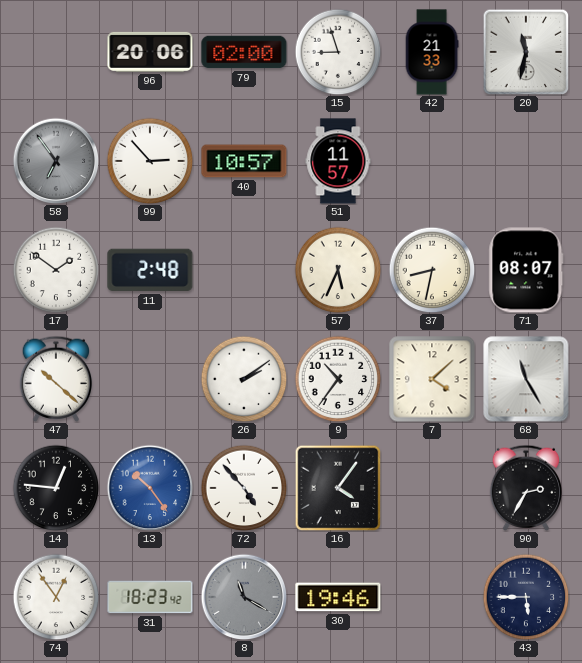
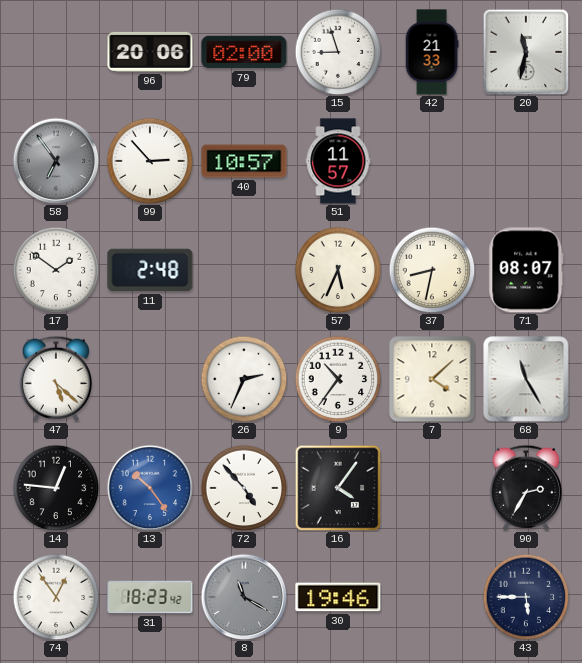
47: 10:22 -> 5:22 (56, 379)
26: 2:09 -> 2:34 (244, 379)
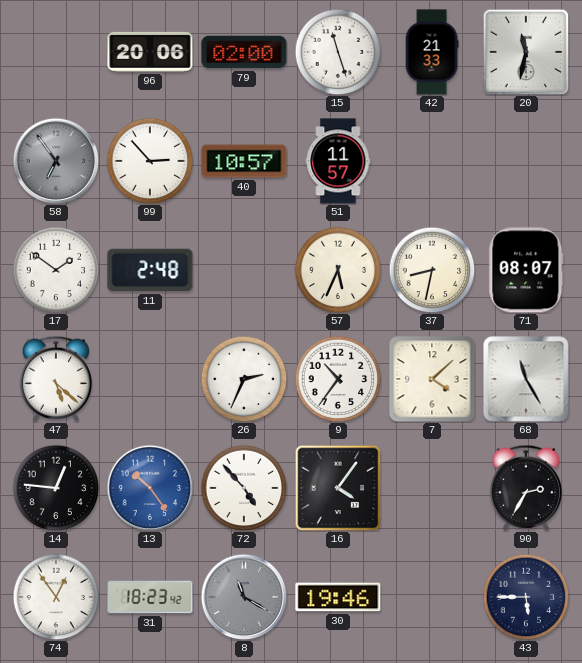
15: 8:57 -> 11:27 (338, 52)
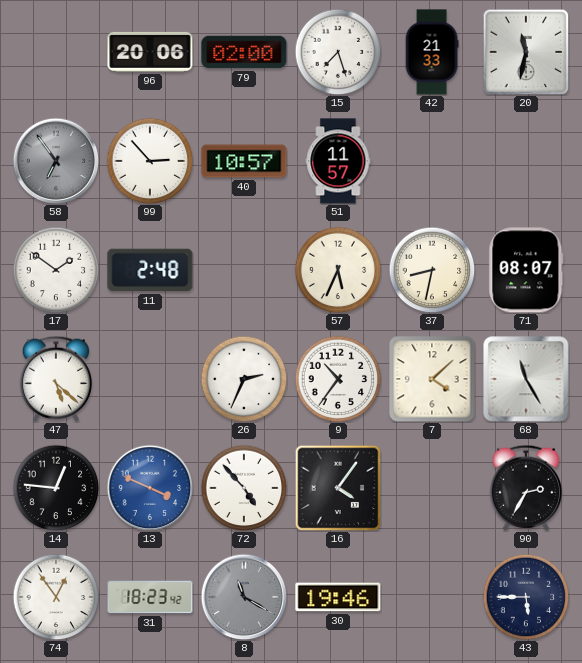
15: 11:27 -> 7:27 (338, 52)
13: 10:24 -> 3:49 (150, 488)
